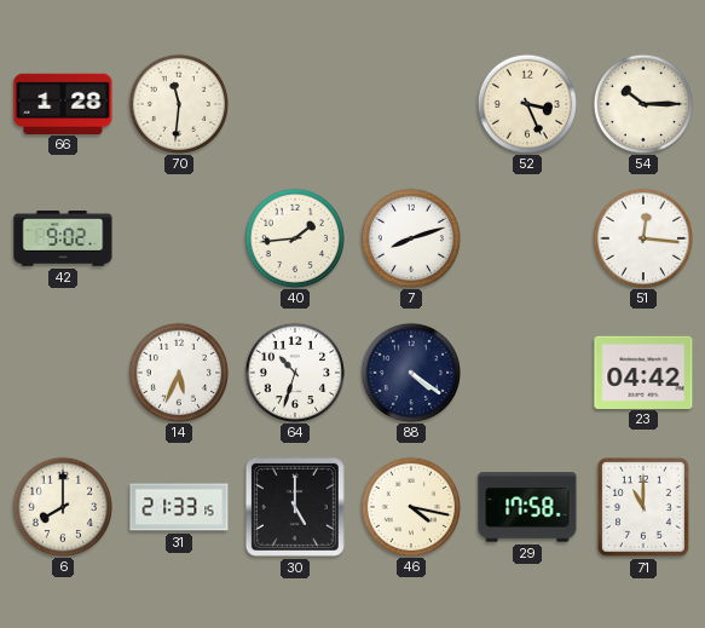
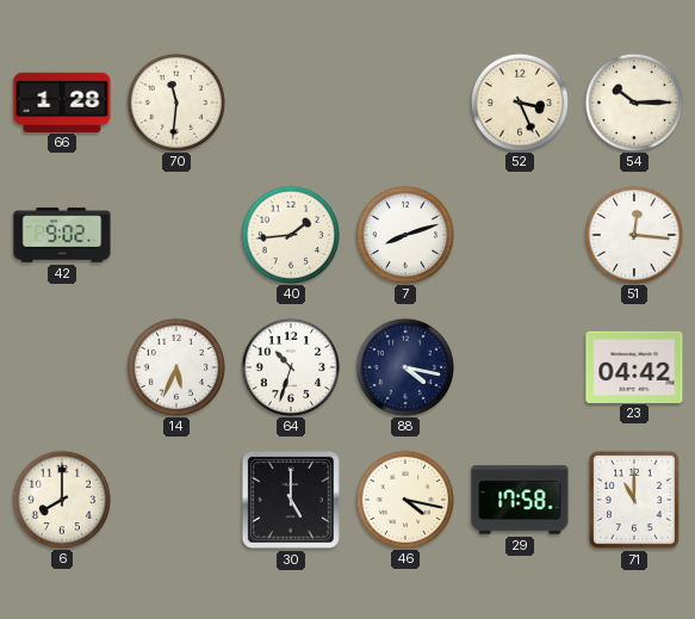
88: 4:21 -> 4:17 (404, 366)
31: 21:33 -> none (179, 507)
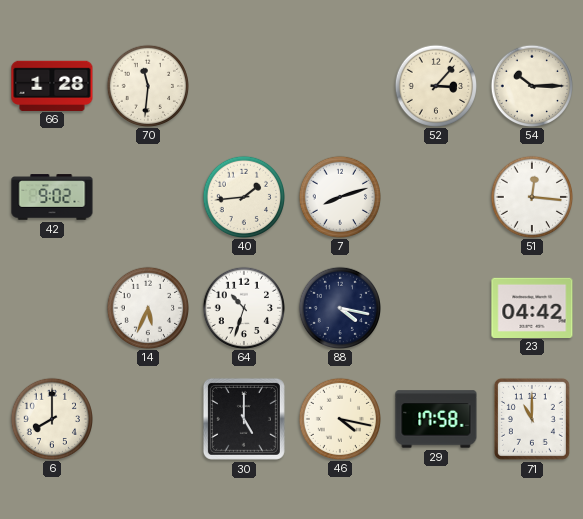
52: 3:26 -> 3:07 (435, 85)
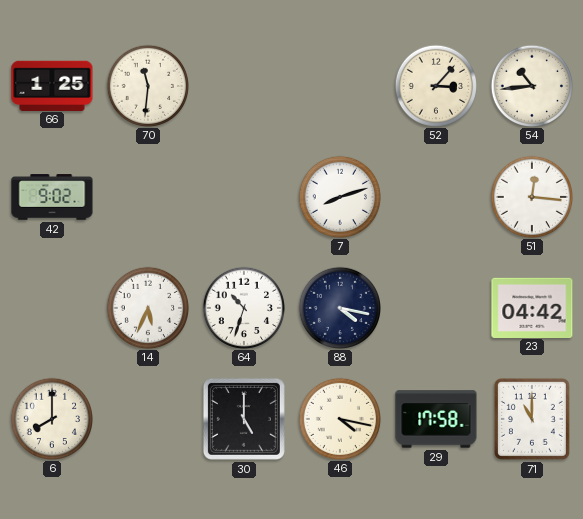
66: 1:28 -> 1:25 (52, 85)
54: 10:15 -> 10:44 (531, 85)
40: 1:44 -> none (243, 196)
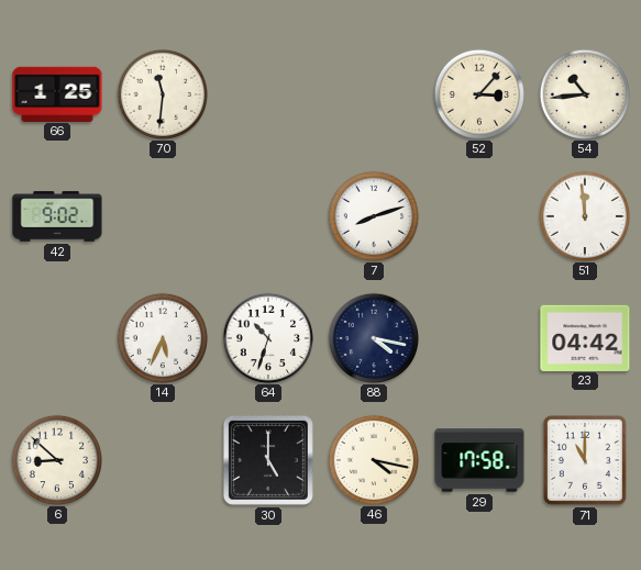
51: 12:16 -> 11:59 (584, 215)
6: 8:00 -> 8:52 (56, 459)
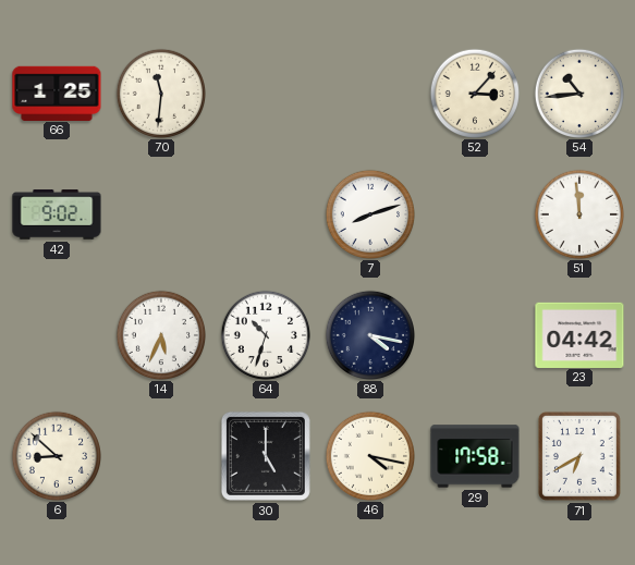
71: 11:00 -> 6:40 (579, 456)
